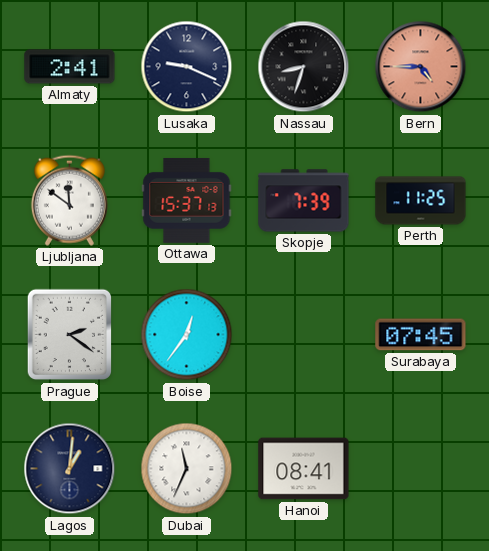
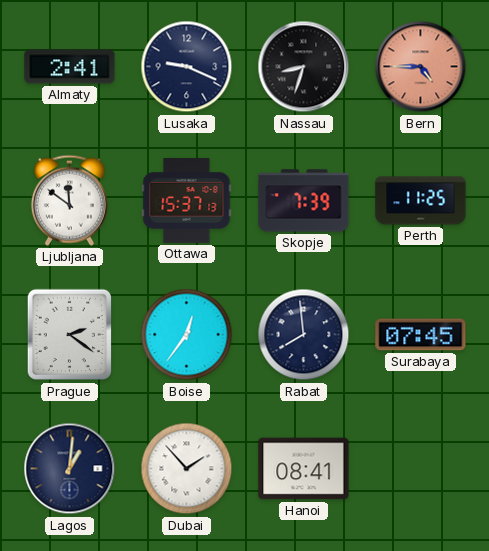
Rabat: none -> 7:59 (304, 335)
Dubai: 11:34 -> 1:53 (187, 469)
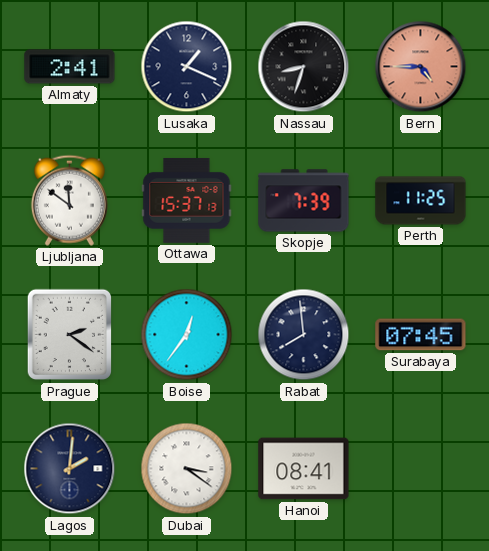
Lusaka: 9:19 -> 1:19 (187, 67)
Lagos: 1:01 -> 2:01 (70, 469)
Dubai: 1:53 -> 3:21 (187, 469)
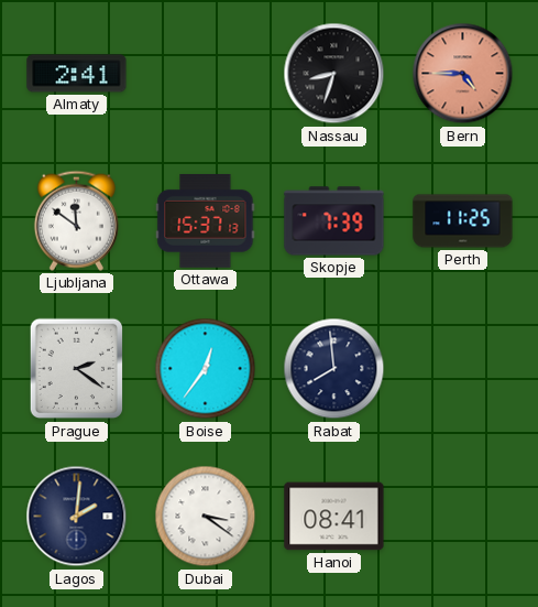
Lusaka: 1:19 -> none (187, 67)
Surabaya: 07:45 -> none (421, 335)
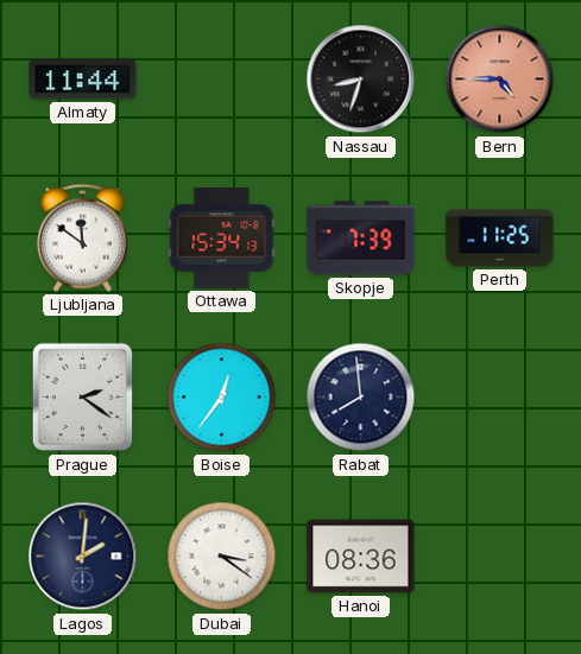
Almaty: 2:41 -> 11:44 (83, 80)
Ottawa: 15:37 -> 15:34 (222, 237)
Hanoi: 08:41 -> 08:36 (361, 557)
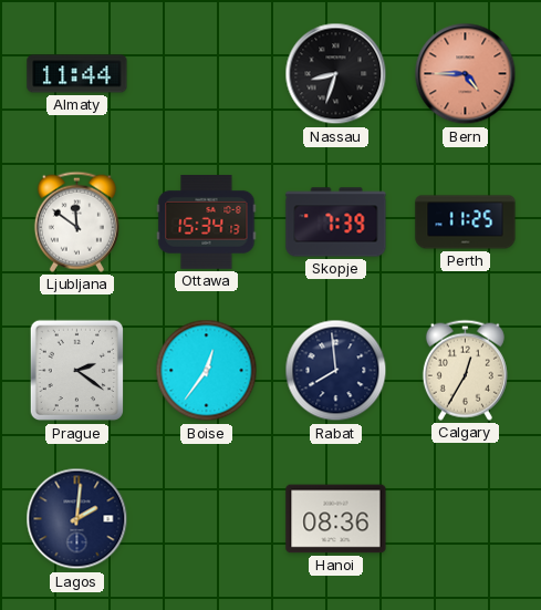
Calgary: none -> 12:35 (465, 370)
Dubai: 3:21 -> none (222, 557)
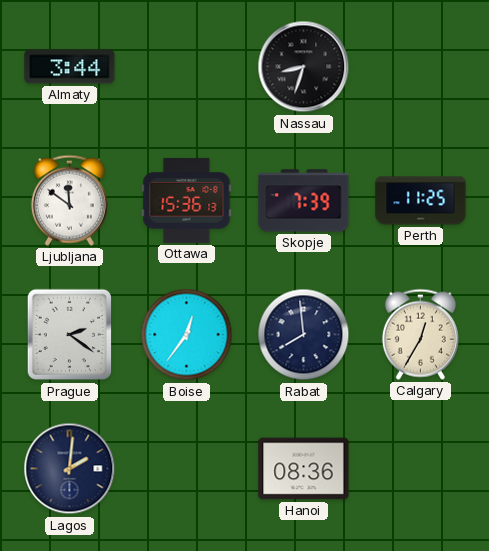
Almaty: 11:44 -> 3:44 (70, 67)
Bern: 4:45 -> none (466, 74)
Ottawa: 15:34 -> 15:36 (187, 200)
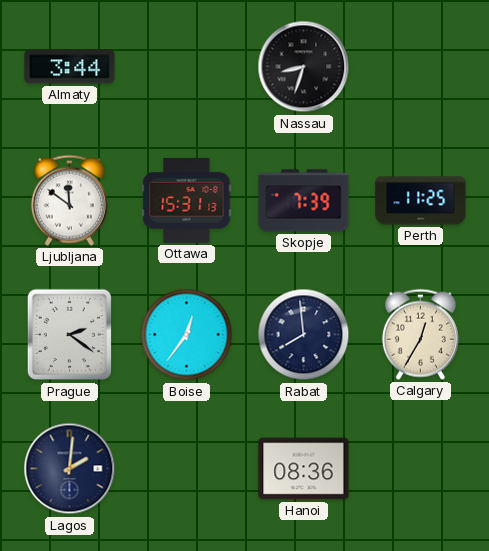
Ottawa: 15:36 -> 15:31 (187, 200)
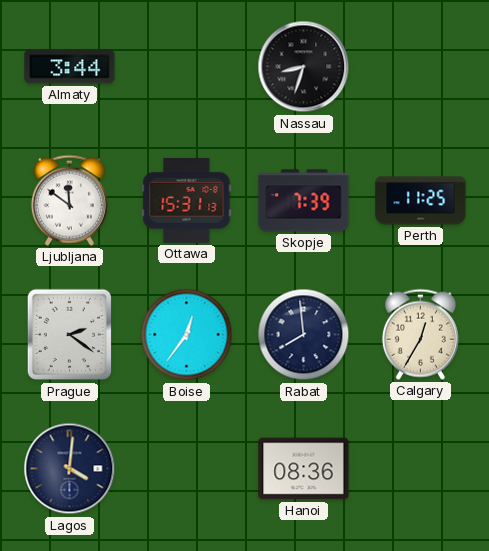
Lagos: 2:01 -> 4:01 (70, 469)
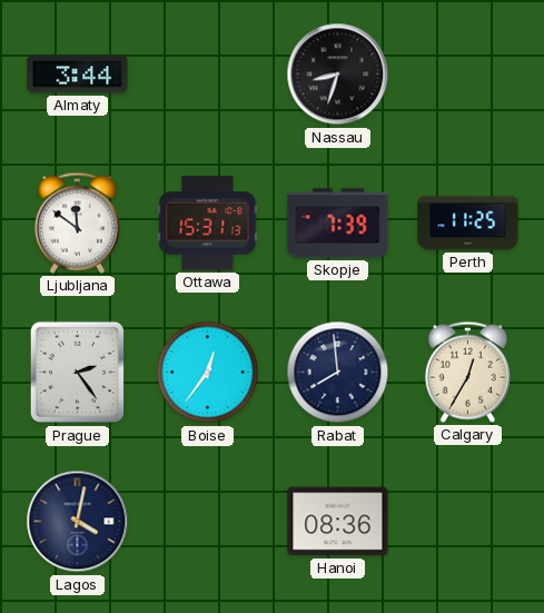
Prague: 2:21 -> 2:24 (77, 373)
Lagos: 4:01 -> 4:02 (78, 522)
